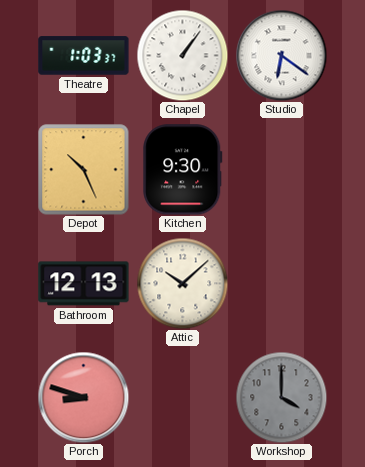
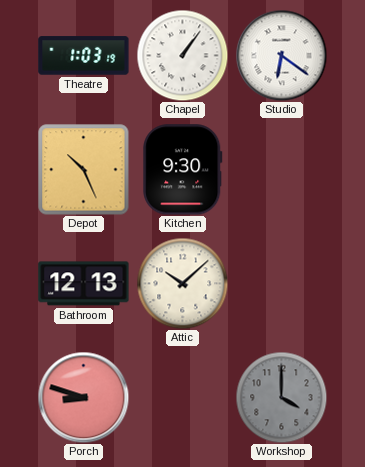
Theatre: 1:03:37 -> 1:03:19 (84, 56)
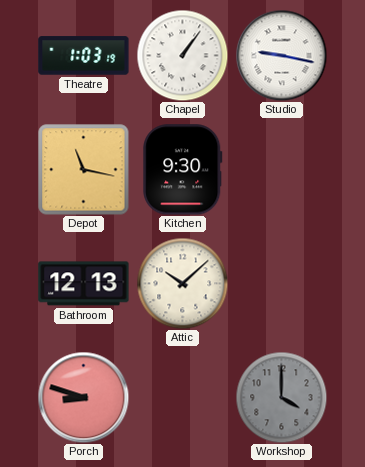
Studio: 6:21 -> 9:17 (281, 55)
Depot: 10:26 -> 11:17 (84, 170)
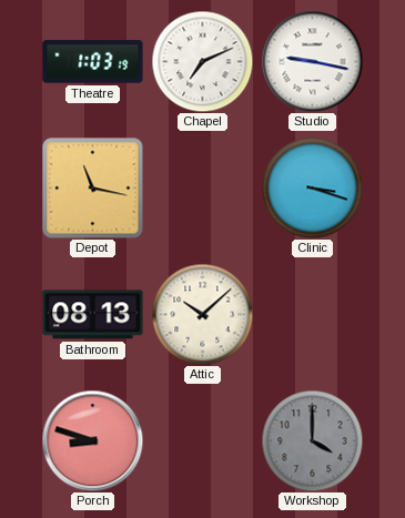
Chapel: 1:06 -> 7:11 (202, 61)
Kitchen: 9:30 -> none (183, 170)
Clinic: none -> 3:18 (312, 187)
Bathroom: 12:13 -> 08:13 (93, 315)
